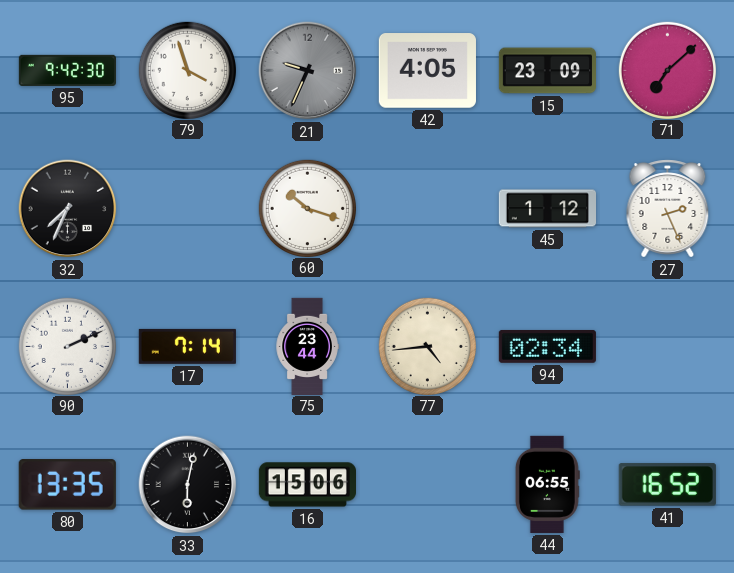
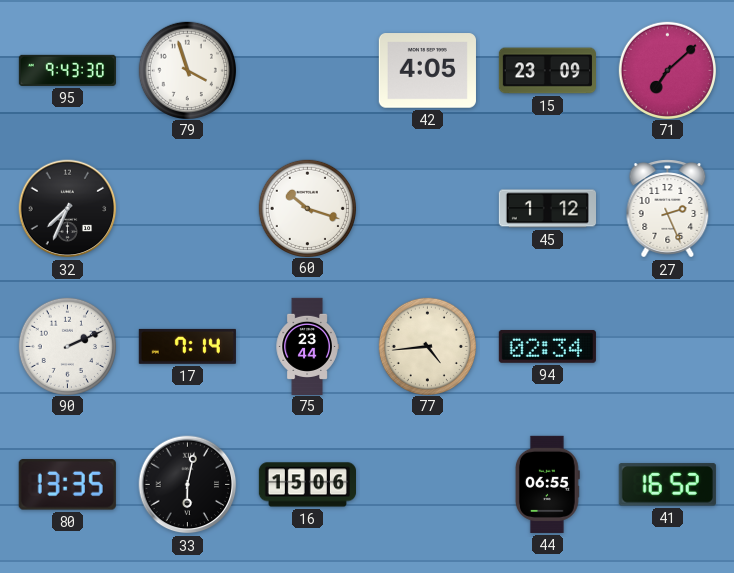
95: 9:42 -> 9:43 (67, 70)
21: 9:34 -> none (308, 71)
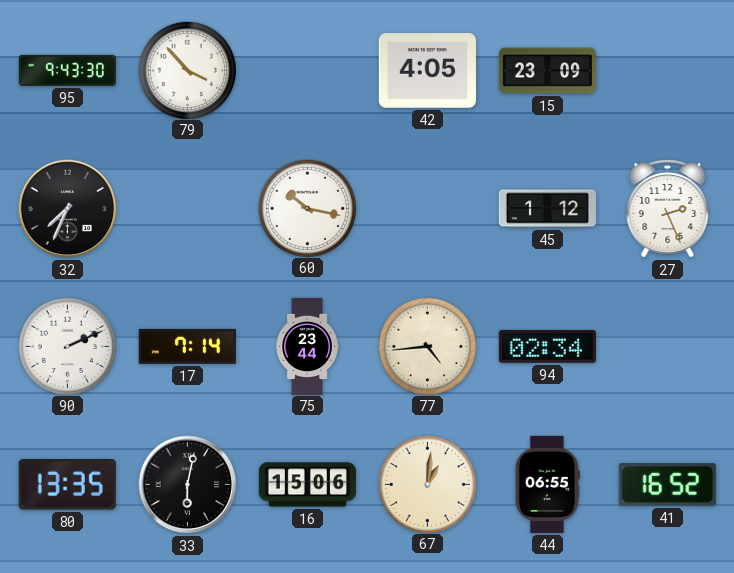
79: 3:57 -> 3:53 (187, 70)
71: 7:08 -> none (667, 70)
60: 10:18 -> 10:17 (307, 208)
67: none -> 1:01 (427, 484)
